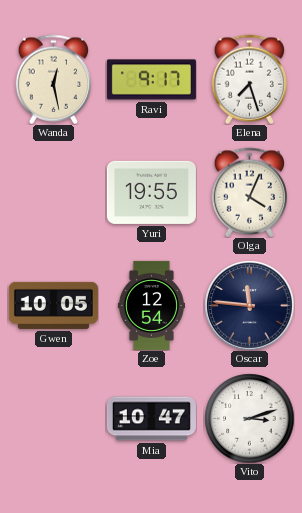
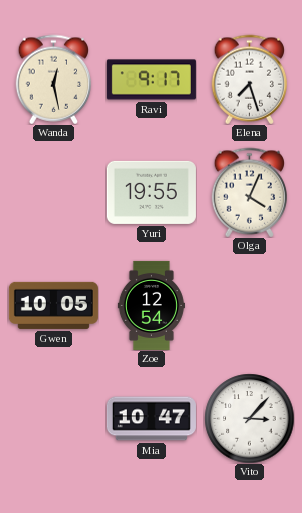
Oscar: 11:46 -> none (249, 305)
Vito: 3:12 -> 3:07 (249, 418)
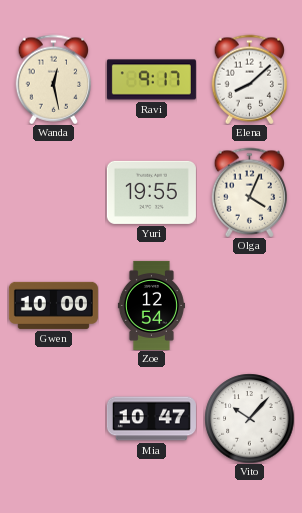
Elena: 7:27 -> 8:08 (250, 79)
Gwen: 10:05 -> 10:00 (53, 305)
Vito: 3:07 -> 10:07 (249, 418)
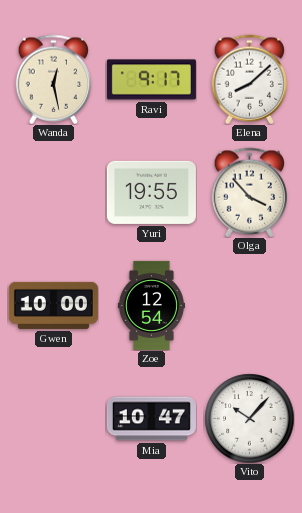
Olga: 4:04 -> 3:53 (250, 192)
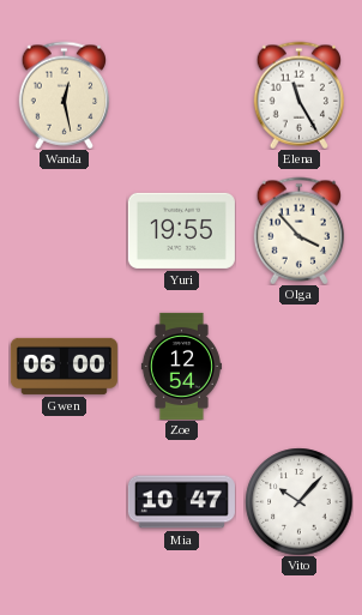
Ravi: 9:17 -> none (151, 80)
Elena: 8:08 -> 11:25 (300, 95)
Gwen: 10:00 -> 06:00 (64, 366)
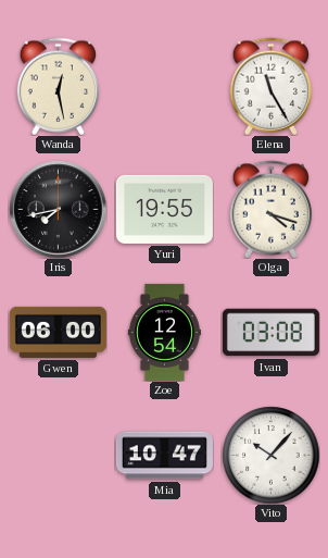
Iris: none -> 7:43 (58, 209)
Olga: 3:53 -> 4:18 (272, 209)
Ivan: none -> 03:08 (270, 333)
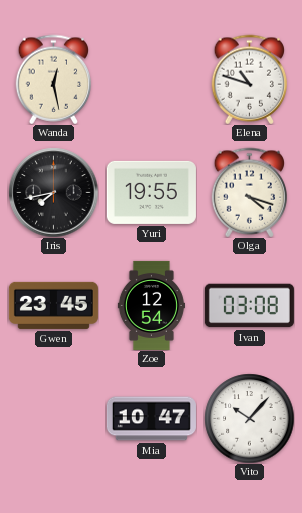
Elena: 11:25 -> 10:48 (250, 79)
Gwen: 06:00 -> 23:45 (53, 305)
